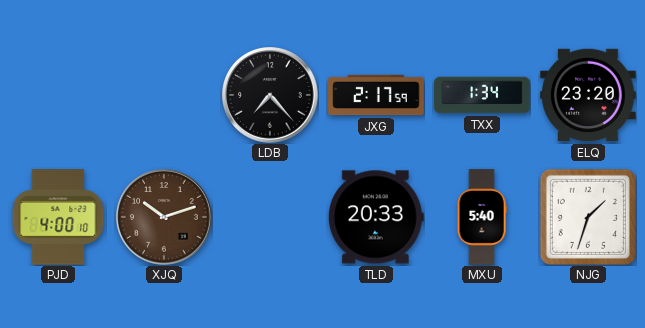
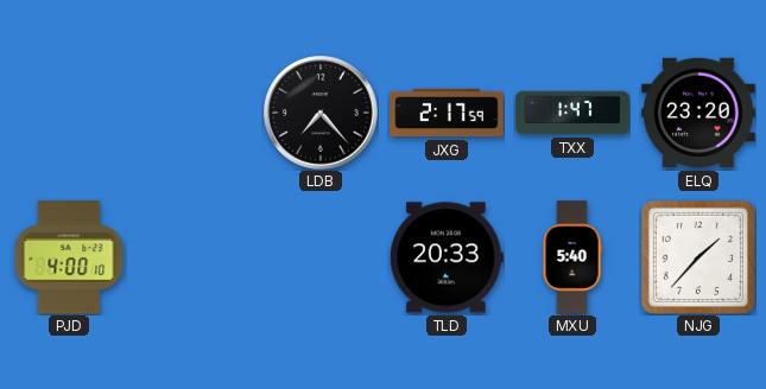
TXX: 1:34 -> 1:47 (572, 113)
XJQ: 10:12 -> none (164, 217)
NJG: 1:33 -> 1:37 (698, 257)
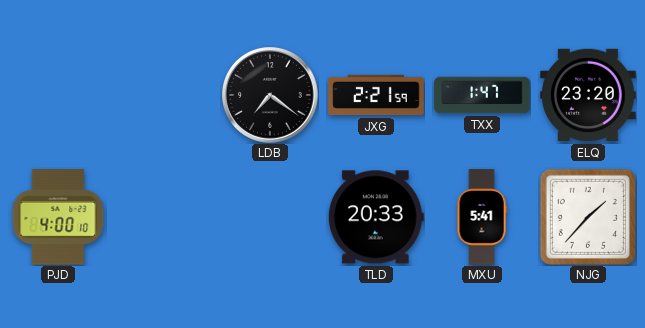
LDB: 7:23 -> 7:21 (270, 95)
JXG: 2:17 -> 2:21 (376, 95)
MXU: 5:40 -> 5:41 (482, 217)
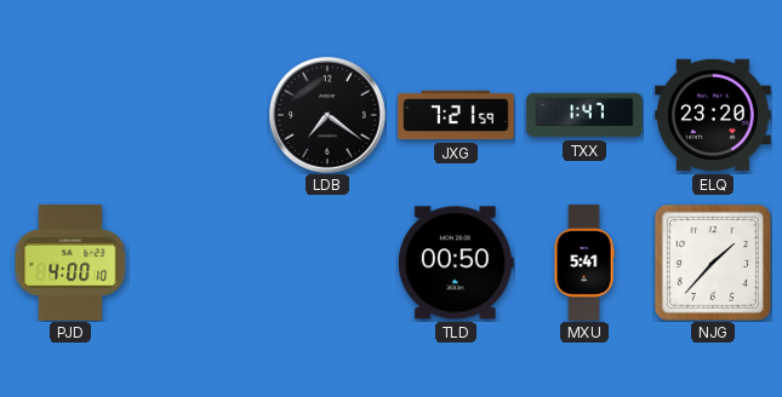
JXG: 2:21 -> 7:21 (456, 115)
TLD: 20:33 -> 00:50 (456, 263)
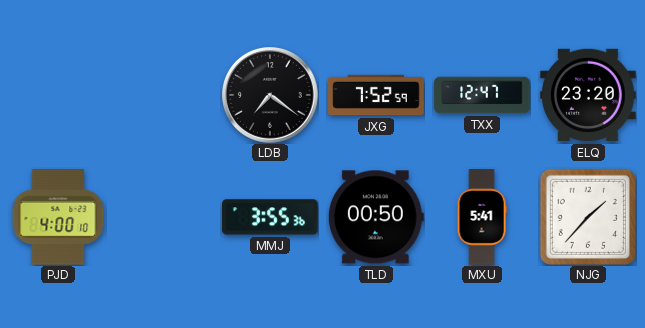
JXG: 7:21 -> 7:52 (376, 95)
TXX: 1:47 -> 12:47 (482, 95)
MMJ: none -> 3:55 (270, 217)
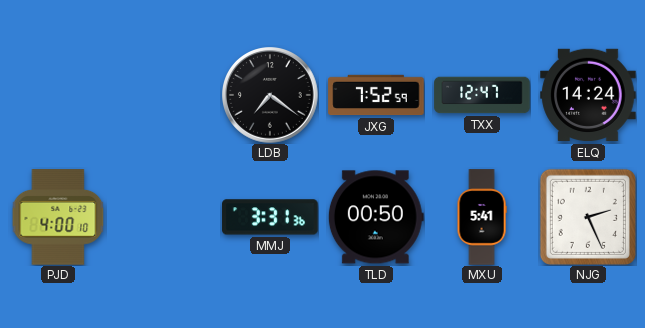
ELQ: 23:20 -> 14:24 (588, 95)
MMJ: 3:55 -> 3:31 (270, 217)
NJG: 1:37 -> 2:26 (588, 217)
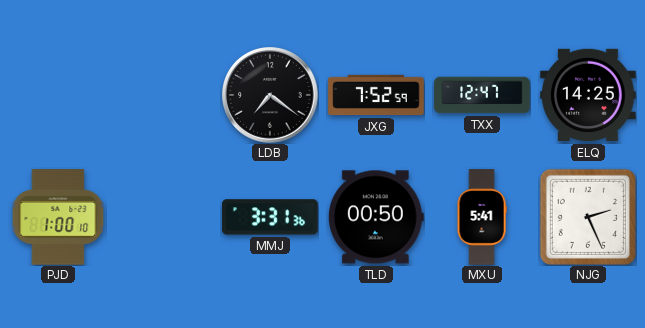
ELQ: 14:24 -> 14:25 (588, 95)
PJD: 4:00 -> 1:00 (58, 217)
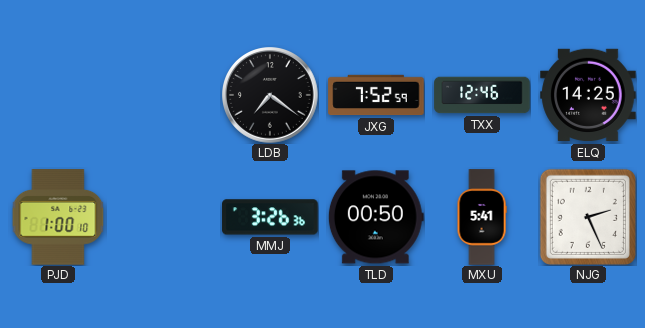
TXX: 12:47 -> 12:46 (482, 95)
MMJ: 3:31 -> 3:26 (270, 217)
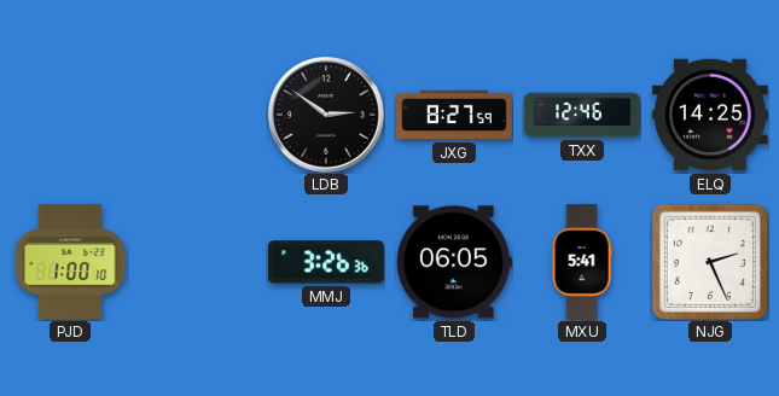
LDB: 7:21 -> 2:51 (326, 115)
JXG: 7:52 -> 8:27 (454, 115)
TLD: 00:50 -> 06:05 (454, 262)
